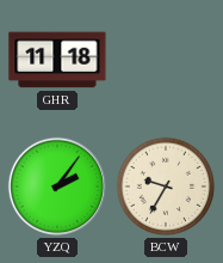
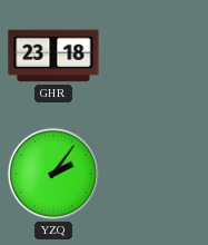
GHR: 11:18 -> 23:18 (53, 56)
BCW: 9:35 -> none (166, 186)
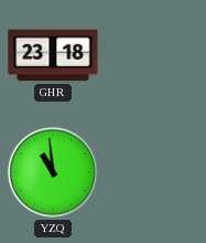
YZQ: 2:06 -> 10:59 (53, 172)
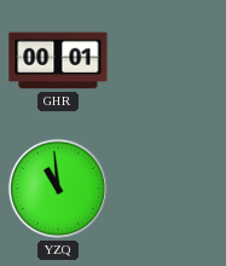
GHR: 23:18 -> 00:01 (58, 60)
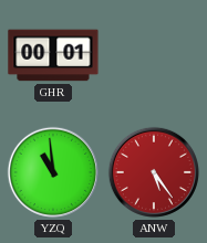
ANW: none -> 5:24 (154, 172)
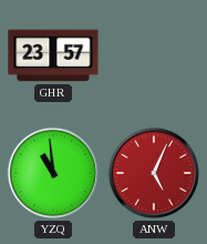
GHR: 00:01 -> 23:57 (53, 55)
ANW: 5:24 -> 5:04 (154, 173)
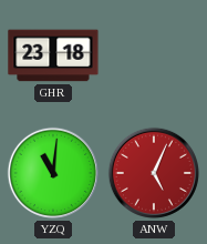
GHR: 23:57 -> 23:18 (53, 55)
YZQ: 10:59 -> 11:01 (53, 173)
